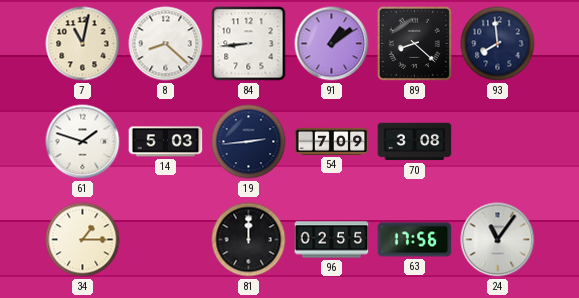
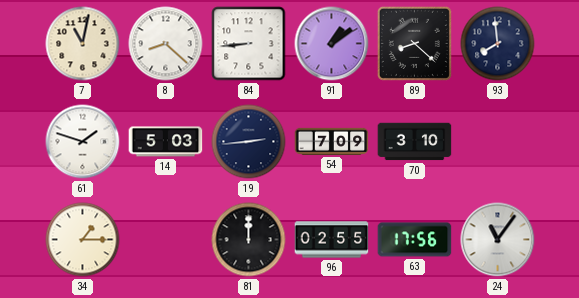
70: 3:08 -> 3:10 (415, 142)
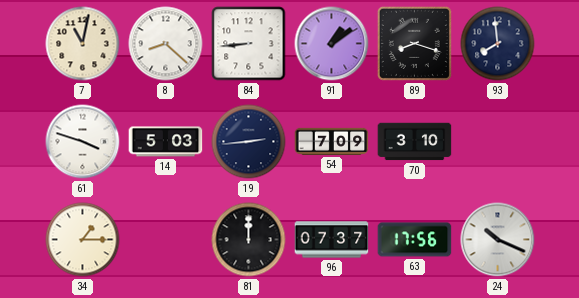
89: 8:22 -> 8:18 (414, 43)
61: 1:48 -> 3:48 (83, 142)
96: 02:55 -> 07:37 (332, 240)
24: 11:06 -> 10:19 (498, 240)
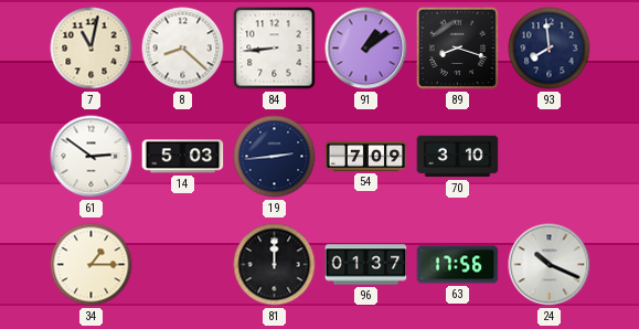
61: 3:48 -> 2:51 (92, 157)
96: 07:37 -> 01:37 (366, 265)
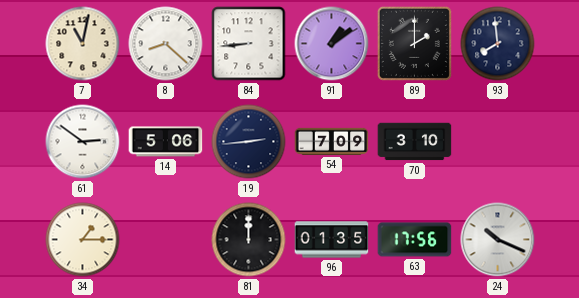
89: 8:18 -> 2:00 (414, 43)
14: 5:03 -> 5:06 (166, 142)
96: 01:37 -> 01:35 (332, 240)
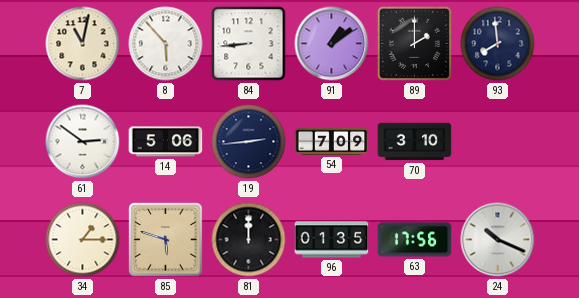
8: 8:22 -> 5:53 (166, 44)
85: none -> 5:48 (166, 240)
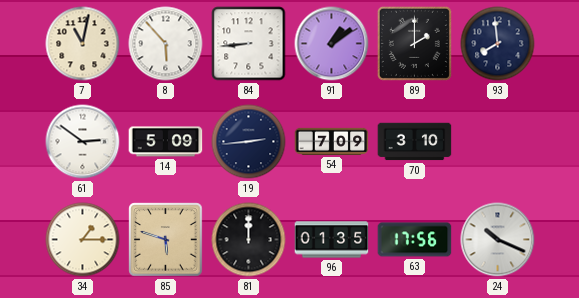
14: 5:06 -> 5:09 (166, 142)
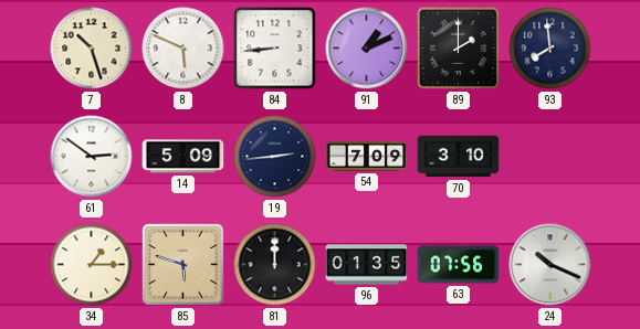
7: 11:02 -> 10:27 (92, 49)
8: 5:53 -> 5:49 (183, 49)
91: 1:09 -> 1:11 (367, 49)
63: 17:56 -> 07:56 (459, 265)
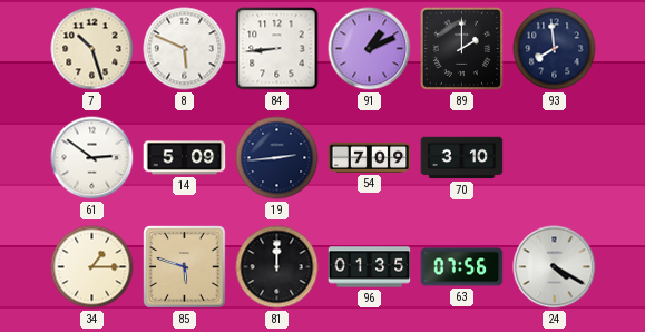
24: 10:19 -> 4:20 (555, 267)
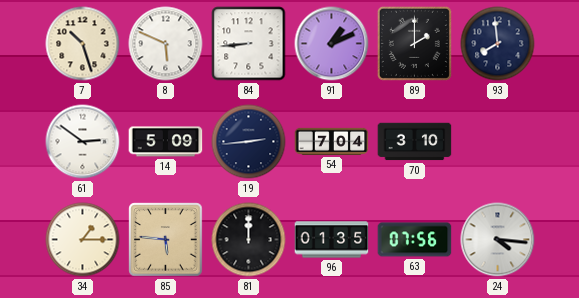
54: 7:09 -> 7:04 (332, 141)
85: 5:48 -> 5:46 (166, 240)
24: 4:20 -> 4:16 (498, 240)
